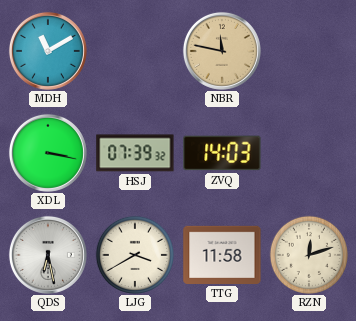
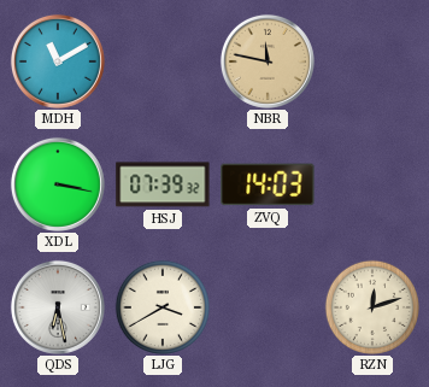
TTG: 11:58 -> none (222, 255)
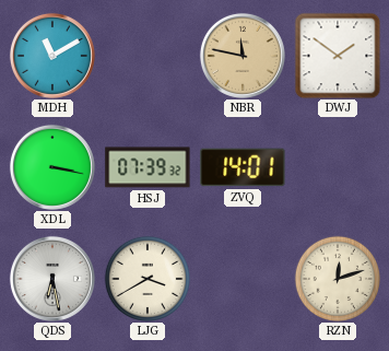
DWJ: none -> 1:51 (338, 56)
ZVQ: 14:03 -> 14:01 (243, 167)
